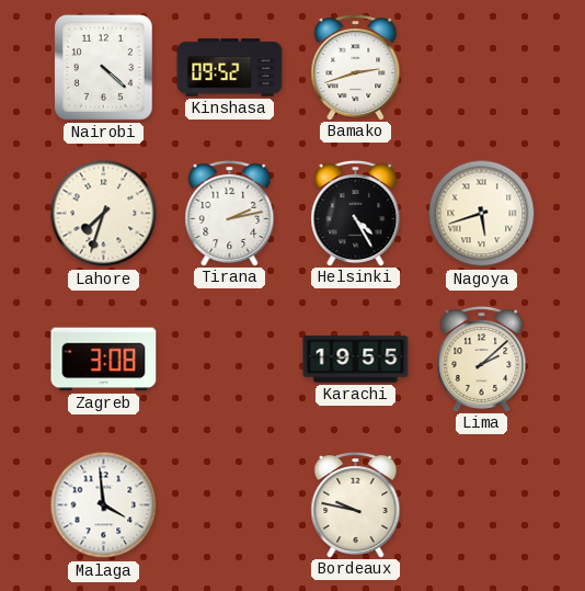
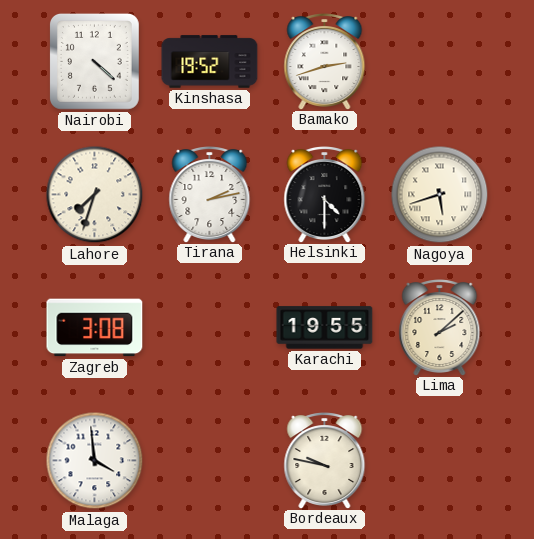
Kinshasa: 09:52 -> 19:52 (210, 62)
Helsinki: 4:25 -> 4:30 (325, 195)
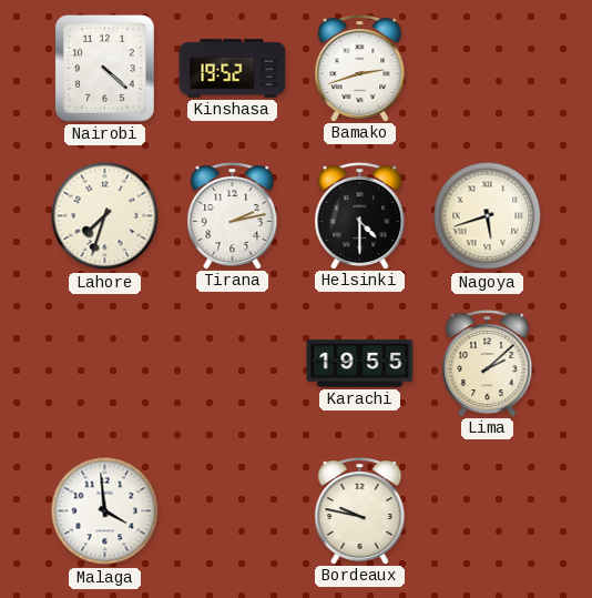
Zagreb: 3:08 -> none (95, 328)
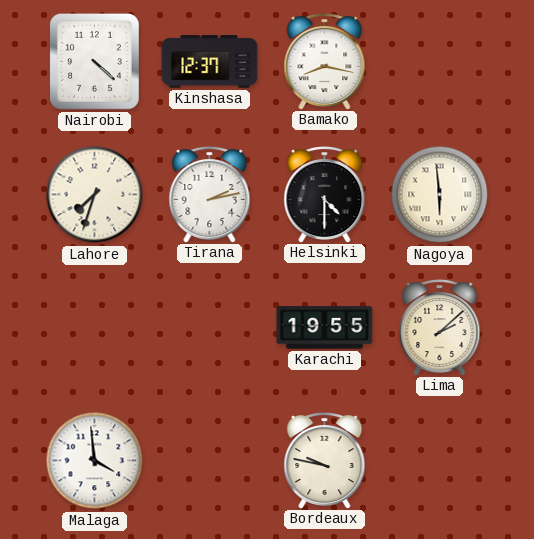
Kinshasa: 19:52 -> 12:37 (210, 62)
Bamako: 2:42 -> 8:17 (325, 62)
Nagoya: 5:42 -> 5:59 (440, 195)
